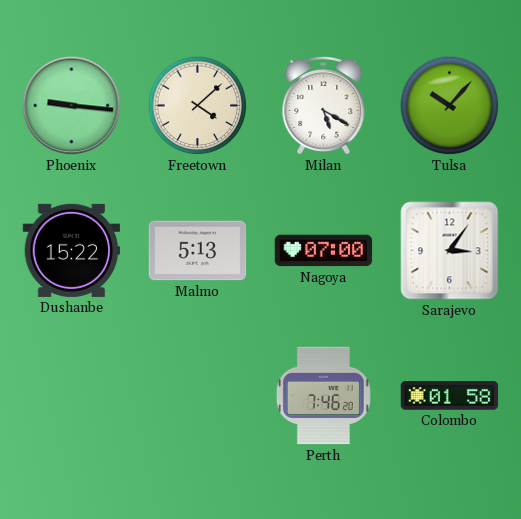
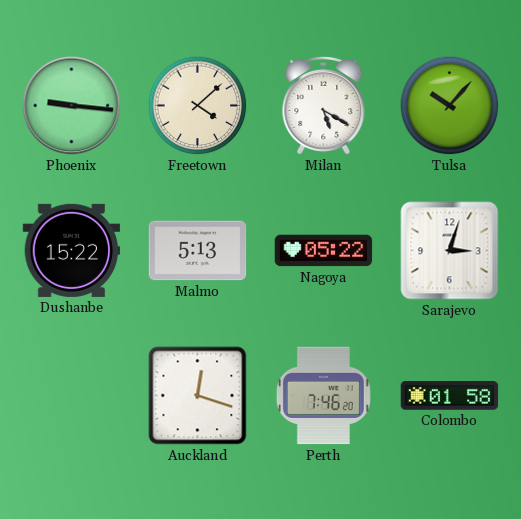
Nagoya: 07:00 -> 05:22 (324, 251)
Sarajevo: 3:06 -> 3:03 (450, 251)
Auckland: none -> 12:18 (198, 396)
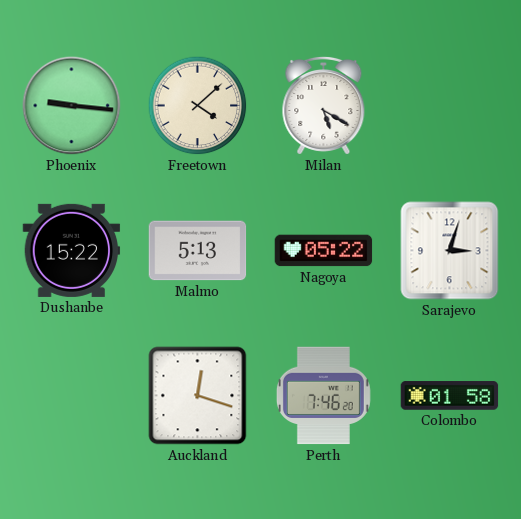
Tulsa: 10:07 -> none (450, 106)
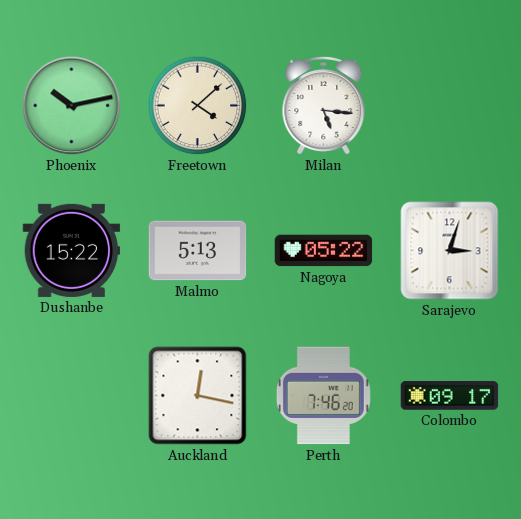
Phoenix: 9:16 -> 10:13 (72, 106)
Milan: 5:20 -> 5:16 (324, 105)
Auckland: 12:18 -> 12:17 (198, 396)
Colombo: 01:58 -> 09:17 (450, 396)
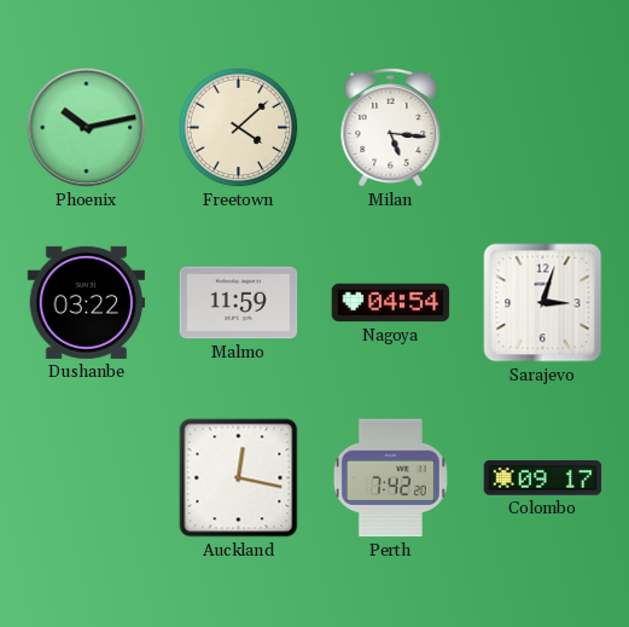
Dushanbe: 15:22 -> 03:22 (87, 302)
Malmo: 5:13 -> 11:59 (239, 303)
Nagoya: 05:22 -> 04:54 (391, 303)
Perth: 7:46 -> 7:42 (390, 478)
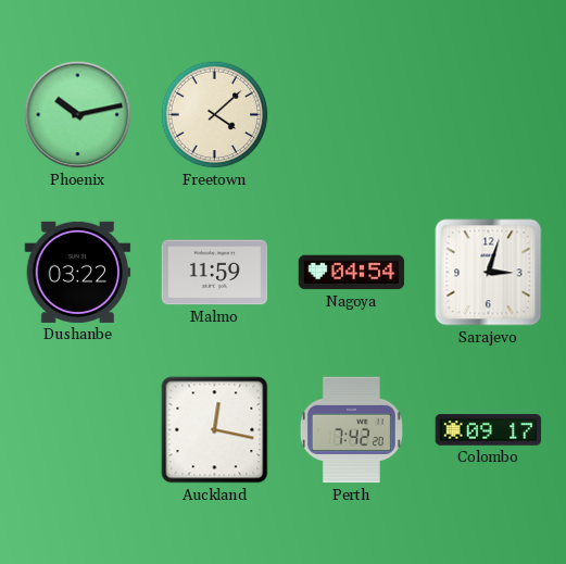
Milan: 5:16 -> none (391, 127)
